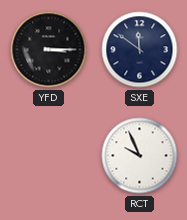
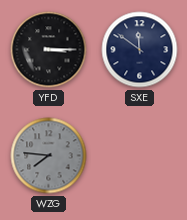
WZG: none -> 7:46 (49, 156)
RCT: 9:56 -> none (140, 156)
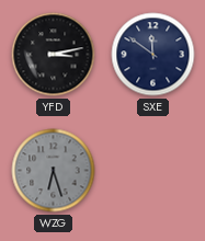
YFD: 3:15 -> 3:13 (54, 55)
WZG: 7:46 -> 6:27 (54, 171)
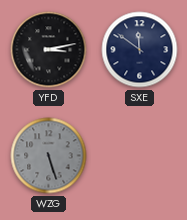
WZG: 6:27 -> 5:27 (49, 156)
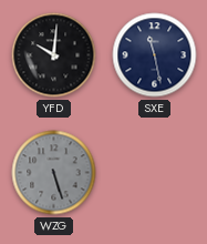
YFD: 3:13 -> 10:01 (54, 55)
SXE: 11:51 -> 11:28 (155, 55)
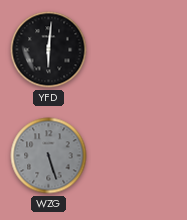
YFD: 10:01 -> 6:01 (49, 50)
SXE: 11:28 -> none (155, 55)
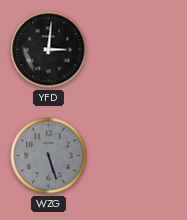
YFD: 6:01 -> 3:01 (49, 50)
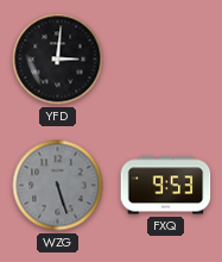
FXQ: none -> 9:53 (166, 186)
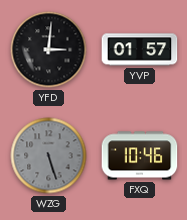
YVP: none -> 01:57 (140, 50)
FXQ: 9:53 -> 10:46 (140, 156)
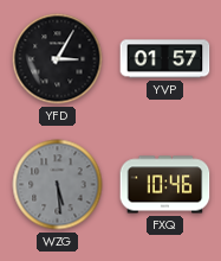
YFD: 3:01 -> 3:05 (58, 59)
WZG: 5:27 -> 5:29 (58, 185)
